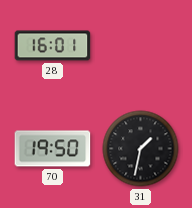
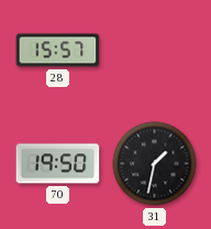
28: 16:01 -> 15:57 (58, 51)
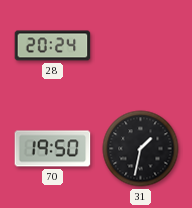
28: 15:57 -> 20:24 (53, 46)
